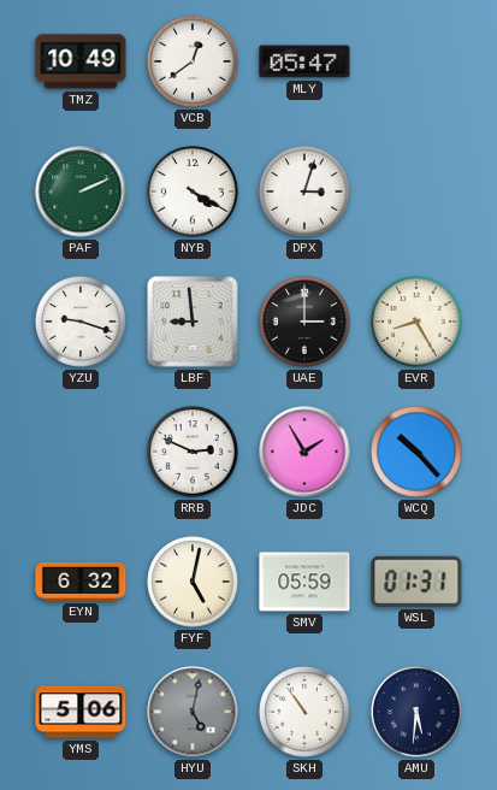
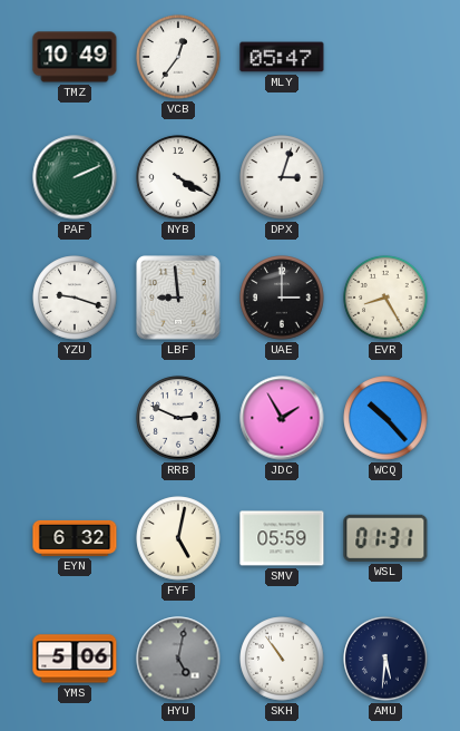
VCB: 12:39 -> 12:36 (178, 57)
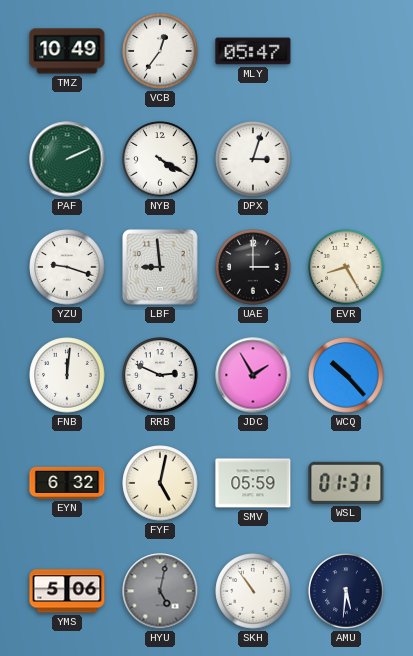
FNB: none -> 12:01 (67, 375)
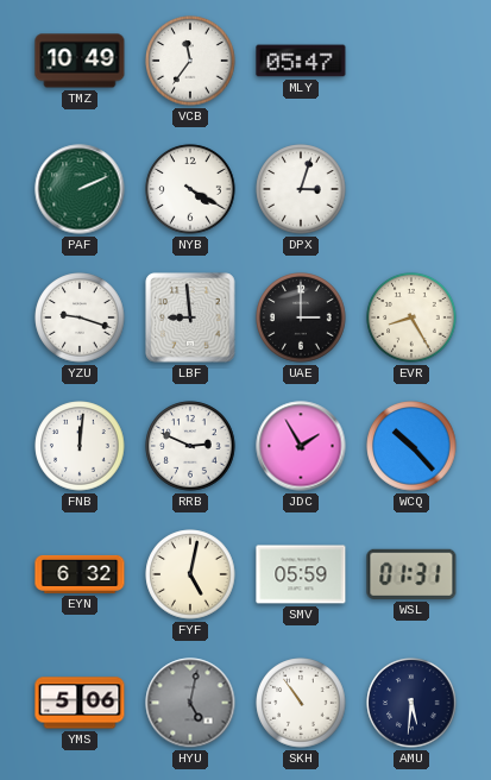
VCB: 12:36 -> 11:36 (190, 61)
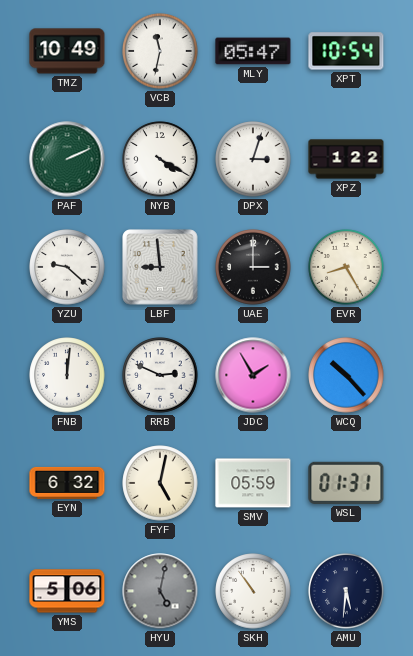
VCB: 11:36 -> 11:32 (160, 51)
XPT: none -> 10:54 (346, 51)
XPZ: none -> 1:22 (346, 159)
YZU: 9:18 -> 9:22 (67, 267)
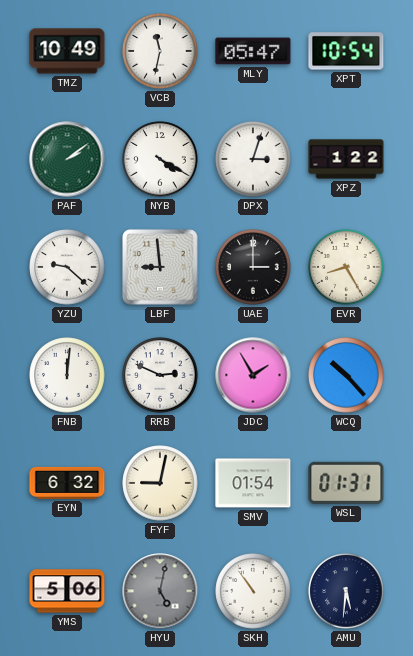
PAF: 2:11 -> 2:09 (67, 159)
FYF: 5:02 -> 9:02 (160, 483)
SMV: 05:59 -> 01:54 (253, 483)
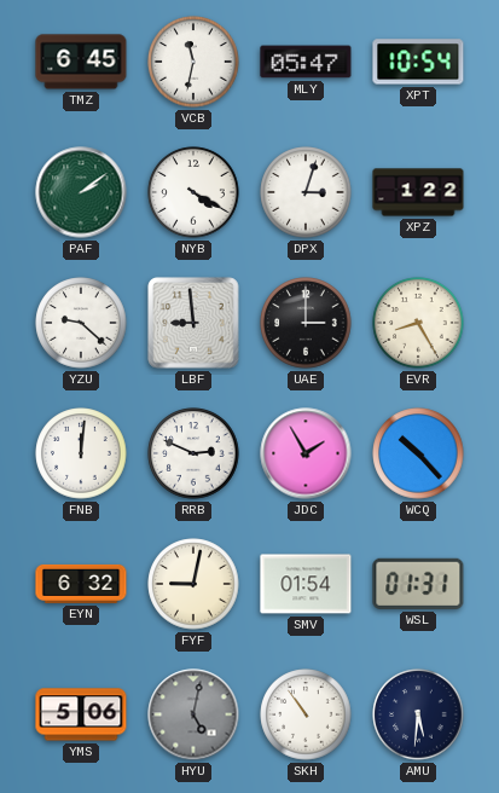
TMZ: 10:49 -> 6:45 (81, 62)
